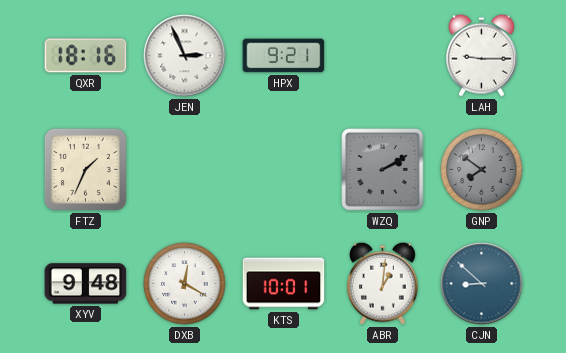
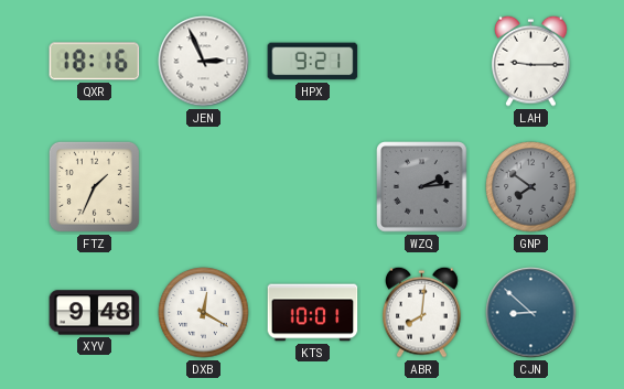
WZQ: 2:10 -> 2:14 (422, 187)
ABR: 1:01 -> 8:01 (422, 312)
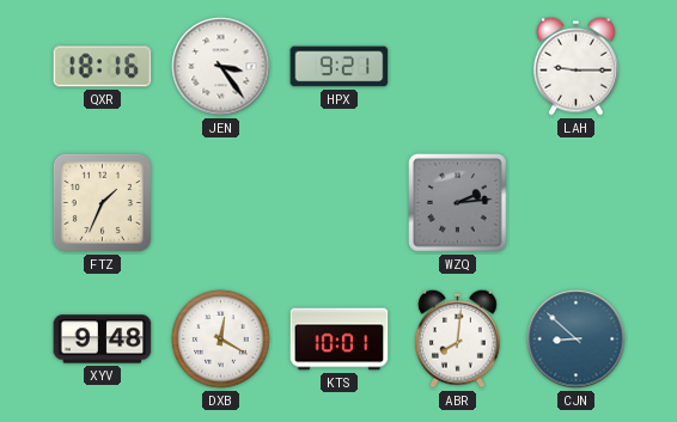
JEN: 2:56 -> 3:24 (221, 67)
GNP: 7:51 -> none (531, 187)
